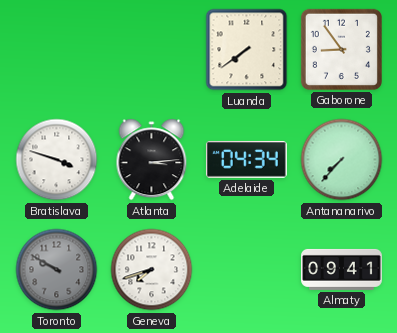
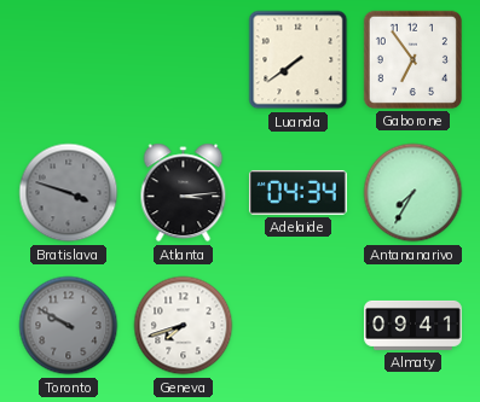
Gaborone: 8:54 -> 6:54 (412, 59)
Bratislava dial: white -> grey (69, 193)
Antananarivo: 7:37 -> 7:35 (414, 193)
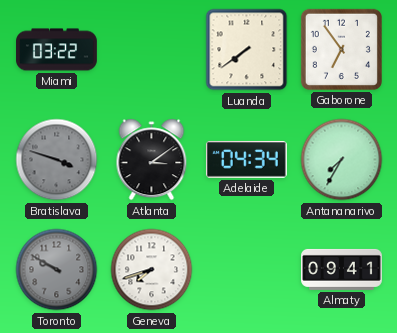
Miami: none -> 03:22 (57, 50)
Atlanta: 3:14 -> 3:09 (152, 160)
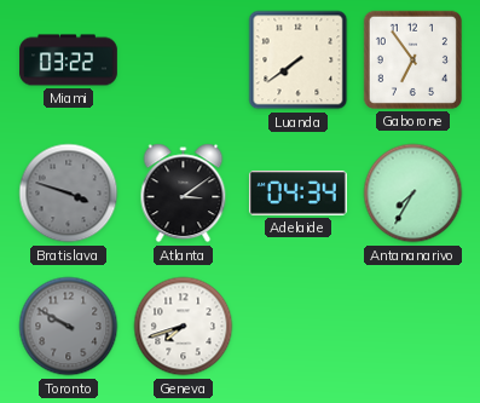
Almaty: 09:41 -> none (342, 269)
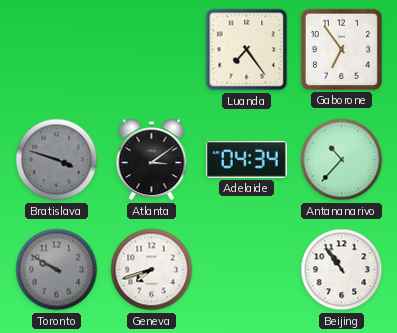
Miami: 03:22 -> none (69, 61)
Luanda: 7:39 -> 7:24 (247, 50)
Antananarivo: 7:35 -> 10:37 (342, 160)
Beijing: none -> 10:54 (342, 270)
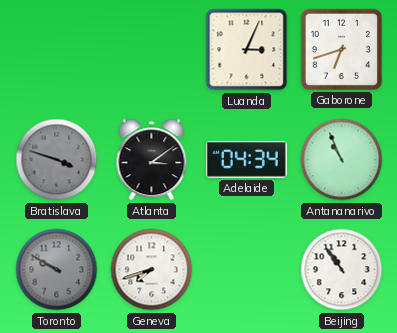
Luanda: 7:24 -> 3:04 (247, 50)
Gaborone: 6:54 -> 6:42 (341, 49)
Antananarivo: 10:37 -> 10:56 (342, 160)
